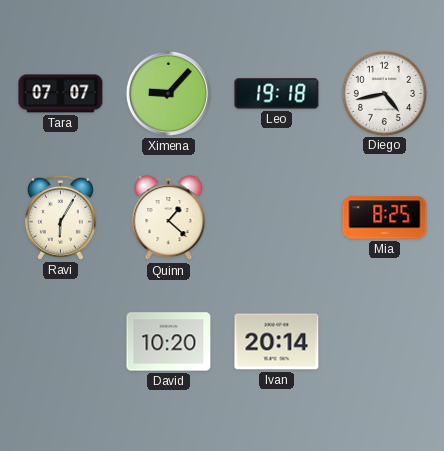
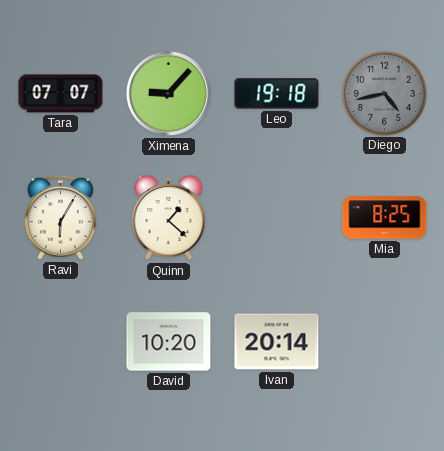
Diego dial: white -> grey (384, 93)
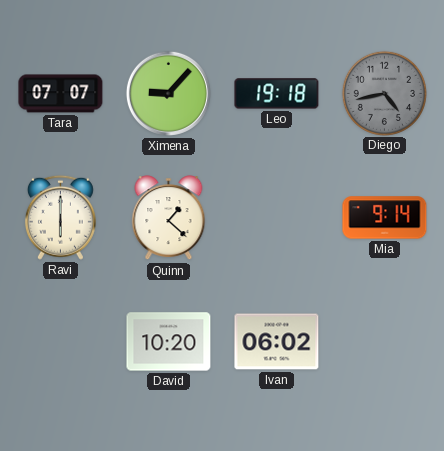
Ravi: 6:05 -> 6:00 (60, 217)
Mia: 8:25 -> 9:14 (385, 218)
Ivan: 20:14 -> 06:02 (277, 342)
